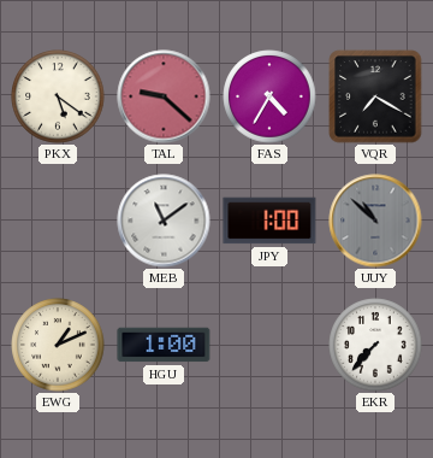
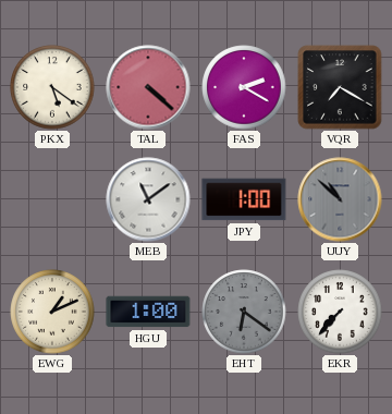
TAL: 9:22 -> 4:22 (148, 87)
FAS: 4:35 -> 2:20 (244, 87)
EHT: none -> 6:21 (244, 312)
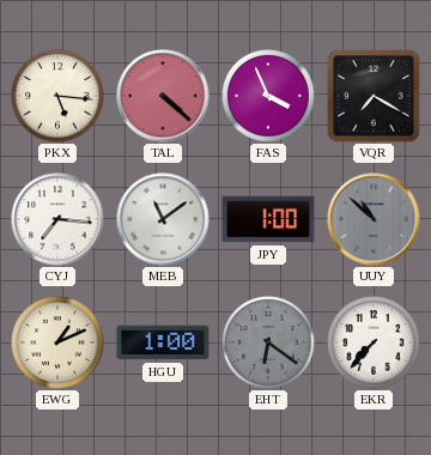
PKX: 5:21 -> 5:16 (57, 96)
FAS: 2:20 -> 3:56 (268, 96)
CYJ: none -> 7:16 (57, 219)
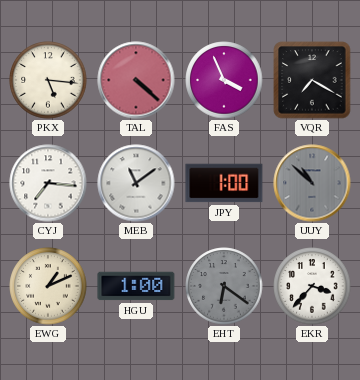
EKR: 7:37 -> 3:37 (312, 286)
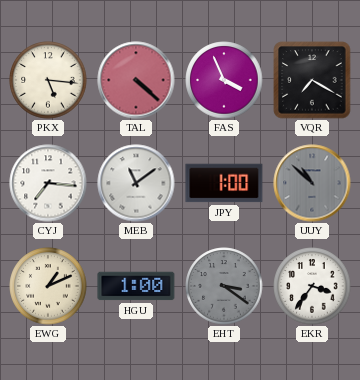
EHT: 6:21 -> 3:21 (224, 286)
EKR: 3:37 -> 3:36 (312, 286)
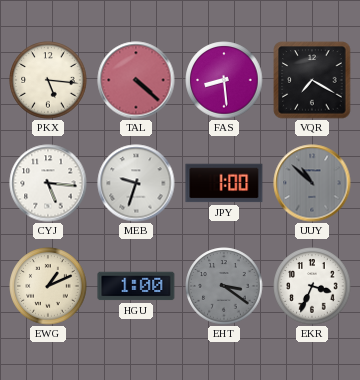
FAS: 3:56 -> 8:29 (224, 80)
CYJ: 7:16 -> 5:16 (48, 183)
MEB: 11:09 -> 9:33 (136, 183)
EKR: 3:36 -> 3:34 (312, 286)
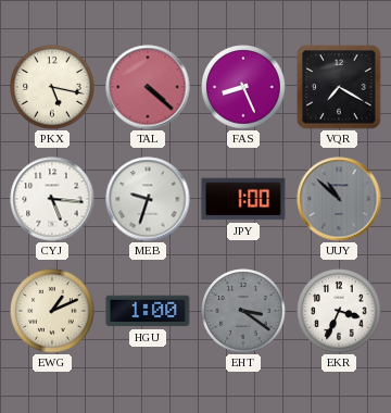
PKX: 5:16 -> 5:17 (52, 87)
FAS: 8:29 -> 8:26 (243, 87)
